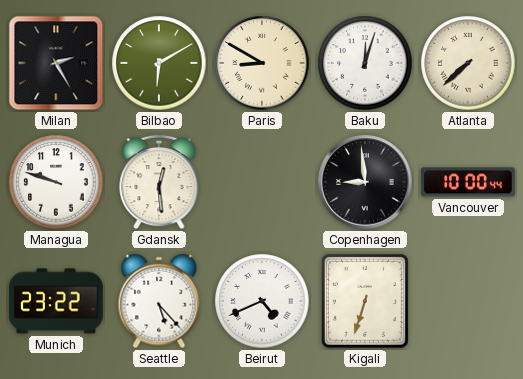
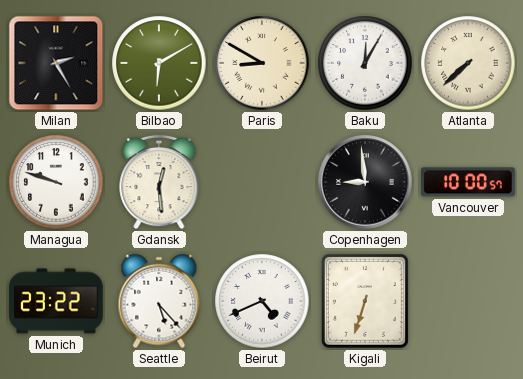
Baku: 12:03 -> 12:05 (365, 63)
Vancouver: 10:00:44 -> 10:00:57 (468, 182)
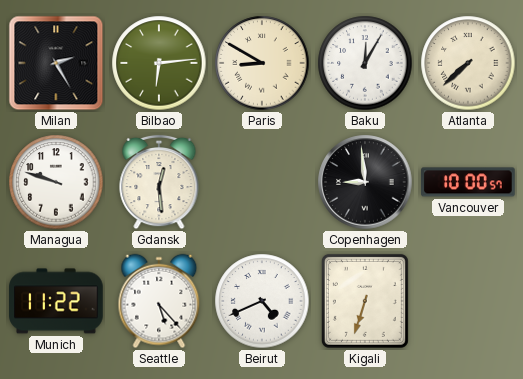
Bilbao: 6:10 -> 6:14 (159, 63)
Munich: 23:22 -> 11:22 (56, 301)
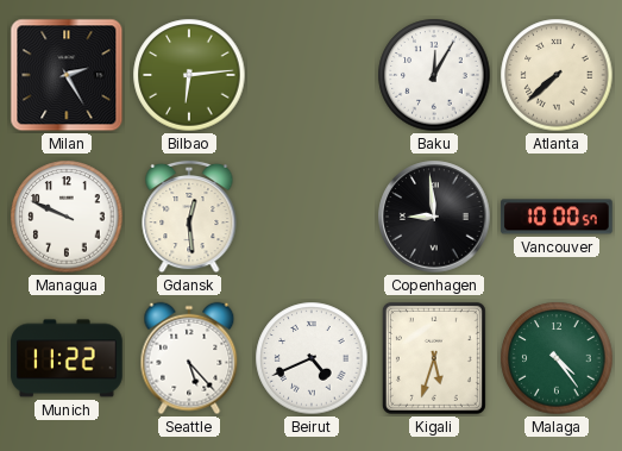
Paris: 8:50 -> none (262, 63)
Managua: 9:48 -> 9:49 (67, 217)
Kigali: 6:33 -> 5:33 (434, 358)
Malaga: none -> 4:24 (557, 358)
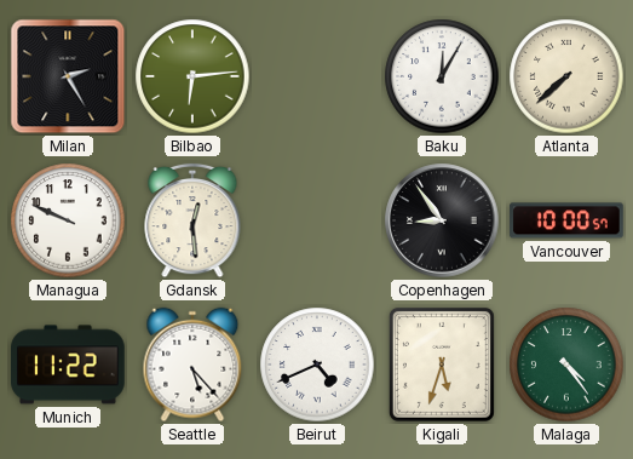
Copenhagen: 8:59 -> 8:54 (442, 220)
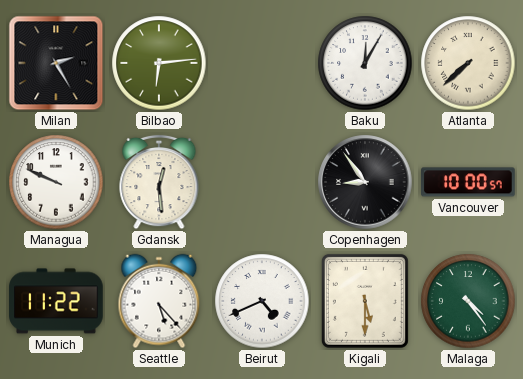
Kigali: 5:33 -> 5:30 (365, 301)
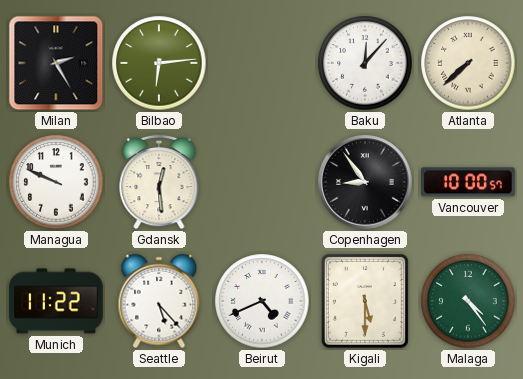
Baku: 12:05 -> 12:07 (365, 63)
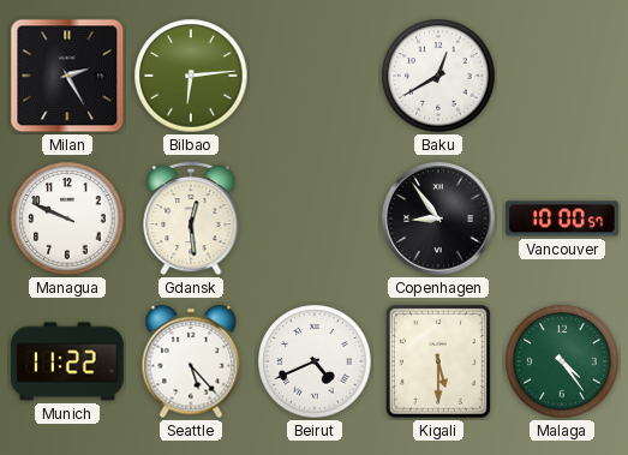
Baku: 12:07 -> 12:40 (438, 76)
Atlanta: 7:38 -> none (468, 63)
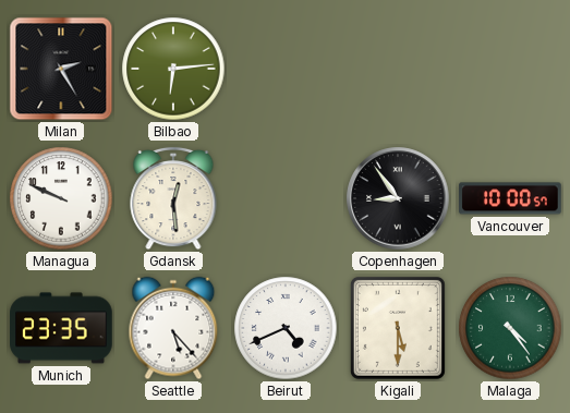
Baku: 12:40 -> none (438, 76)
Munich: 11:22 -> 23:35 (61, 328)
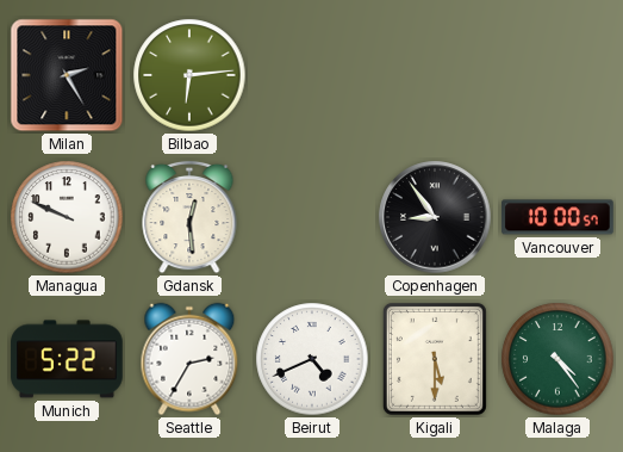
Munich: 23:35 -> 5:22 (67, 359)
Seattle: 5:23 -> 2:35 (189, 359)
